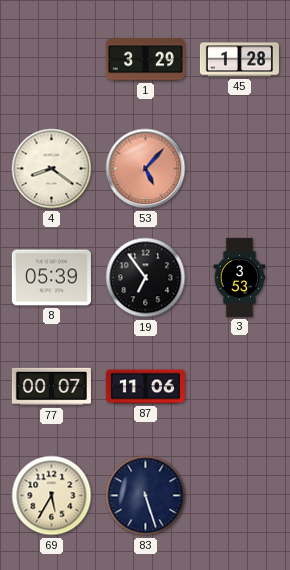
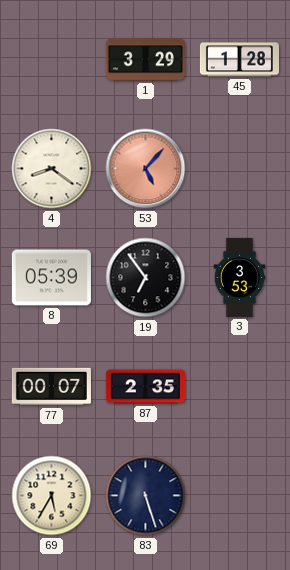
87: 11:06 -> 2:35 (145, 387)
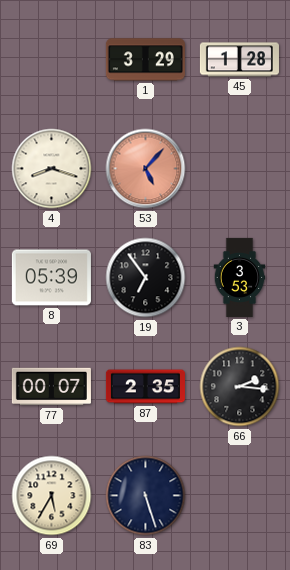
4: 8:21 -> 8:18 (52, 169)
66: none -> 2:16 (240, 387)
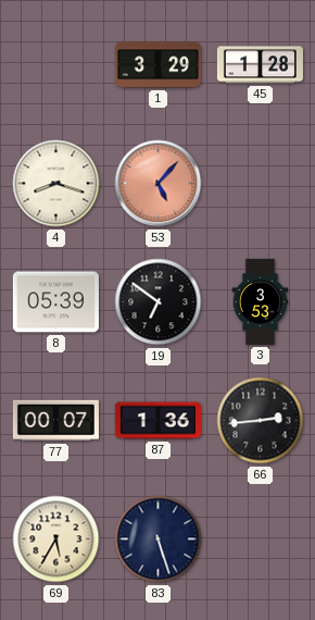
19: 6:54 -> 6:51 (159, 302)
87: 2:35 -> 1:36 (157, 421)
66: 2:16 -> 2:44 (261, 421)
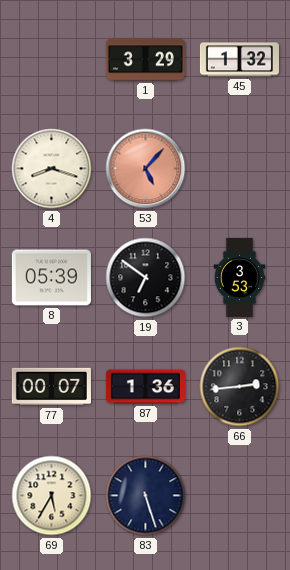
45: 1:28 -> 1:32 (239, 60)
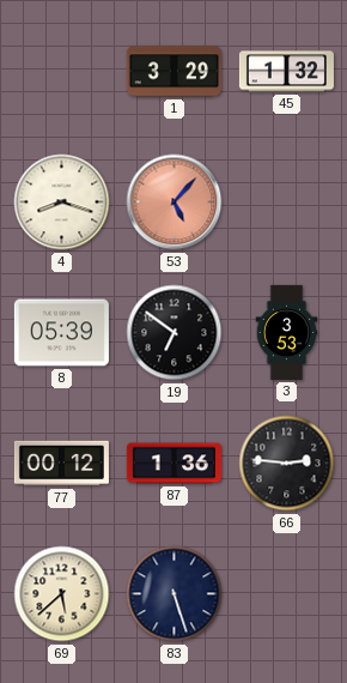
77: 00:07 -> 00:12 (61, 464)
66: 2:44 -> 2:46 (287, 464)
69: 5:35 -> 5:38 (62, 594)
